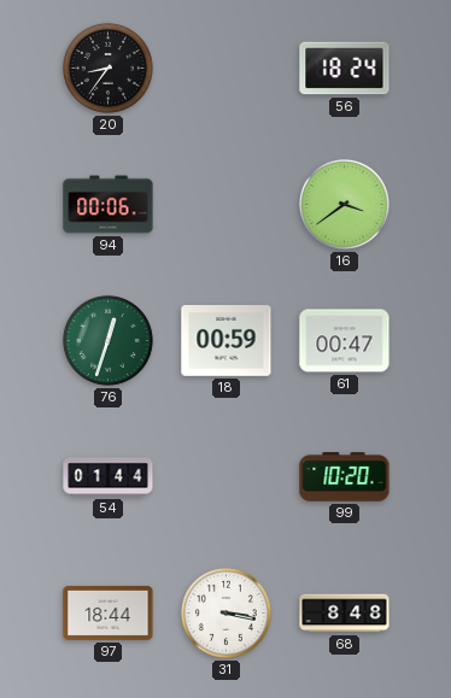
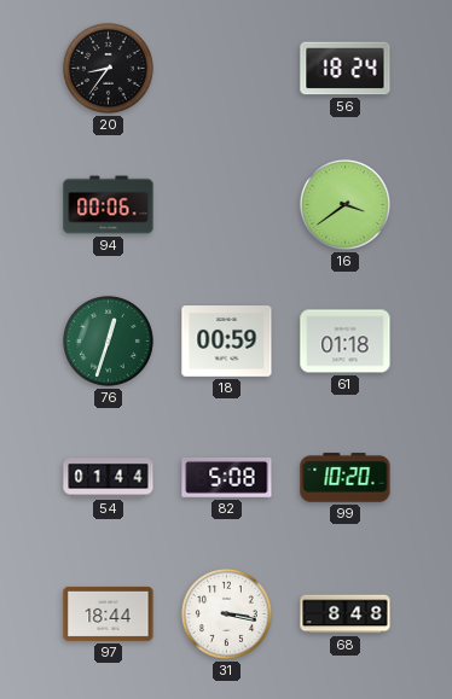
61: 00:47 -> 01:18 (346, 342)
82: none -> 5:08 (227, 478)
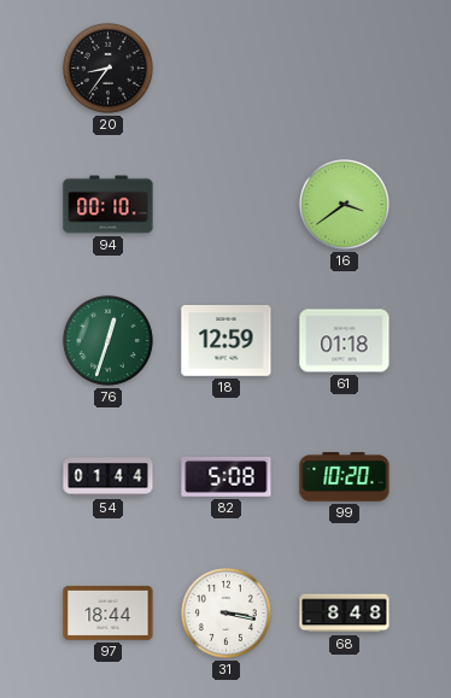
56: 18:24 -> none (346, 69)
94: 00:06 -> 00:10 (109, 205)
18: 00:59 -> 12:59 (227, 341)
